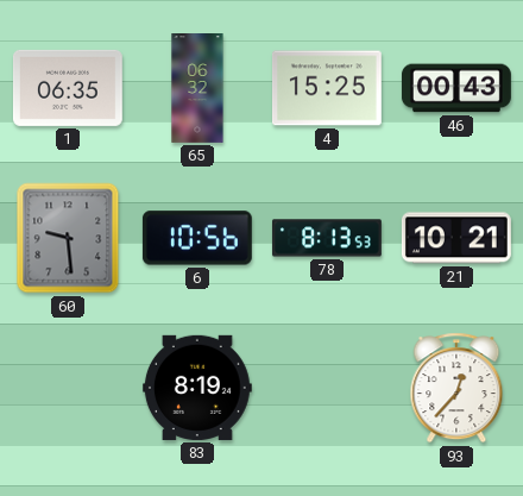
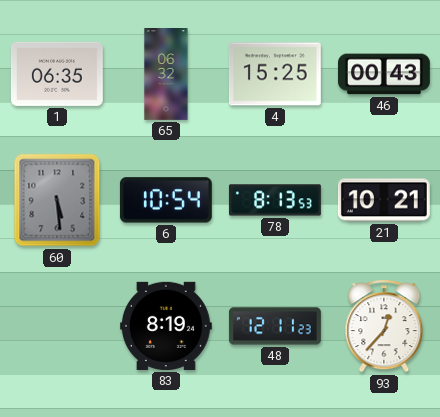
60: 9:29 -> 5:29 (57, 200)
6: 10:56 -> 10:54 (166, 200)
48: none -> 12:11 (275, 326)
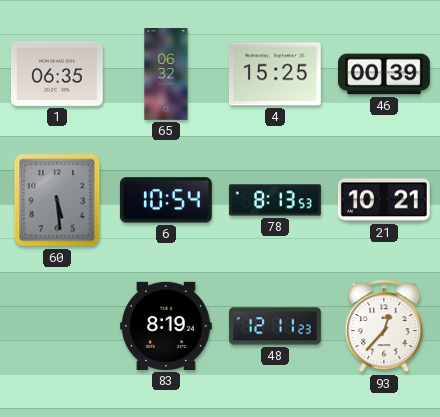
46: 00:43 -> 00:39 (384, 74)
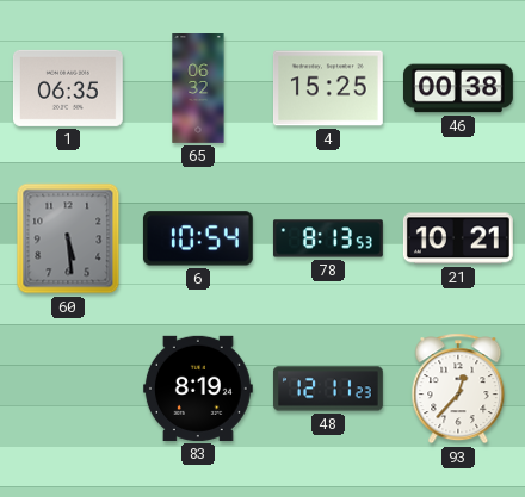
46: 00:39 -> 00:38 (458, 88)
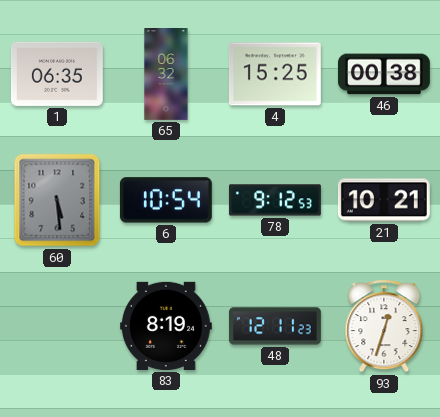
78: 8:13 -> 9:12 (275, 200)
93: 12:37 -> 12:33 (384, 326)
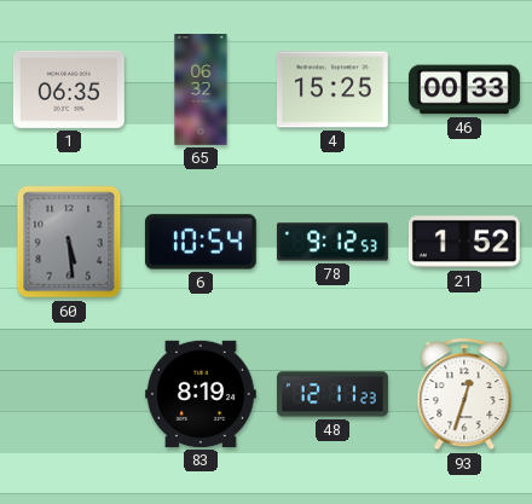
46: 00:38 -> 00:33 (464, 89)
21: 10:21 -> 1:52 (464, 242)
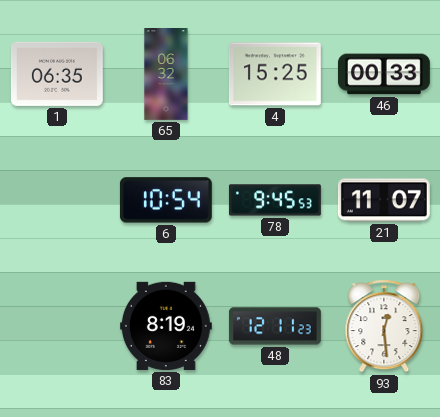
60: 5:29 -> none (69, 242)
78: 9:12 -> 9:45 (275, 200)
21: 1:52 -> 11:07 (384, 200)
93: 12:33 -> 12:29 (384, 326)
